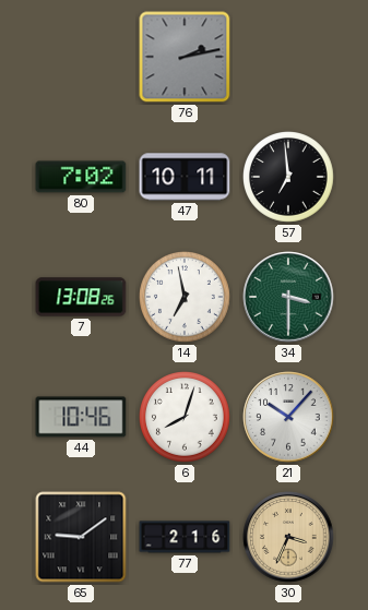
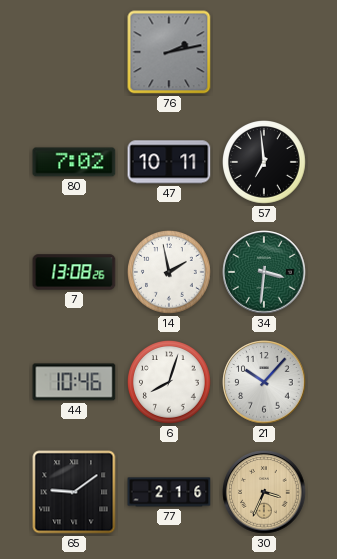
14: 6:58 -> 1:58 (170, 273)
34: 3:30 -> 3:31 (264, 272)
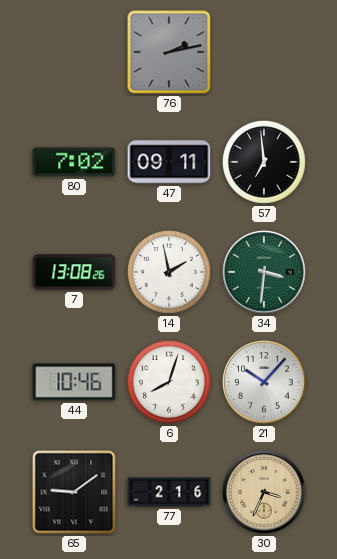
47: 10:11 -> 09:11 (169, 162)
